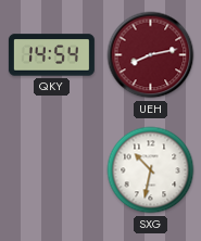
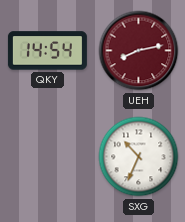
SXG: 10:32 -> 10:34 (139, 157)
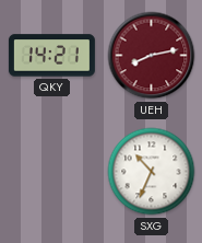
QKY: 14:54 -> 14:21 (51, 56)
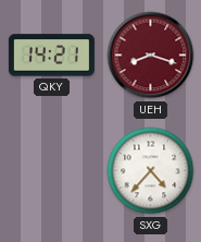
UEH: 8:13 -> 8:18 (151, 56)
SXG: 10:34 -> 4:37 (151, 171)
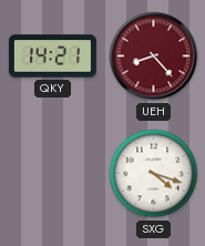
UEH: 8:18 -> 8:23 (154, 57)
SXG: 4:37 -> 4:18 (154, 174)
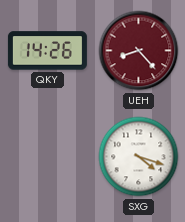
QKY: 14:21 -> 14:26 (47, 51)
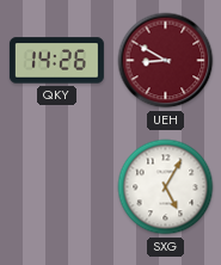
UEH: 8:23 -> 8:50 (166, 61)
SXG: 4:18 -> 5:05 (166, 187)
